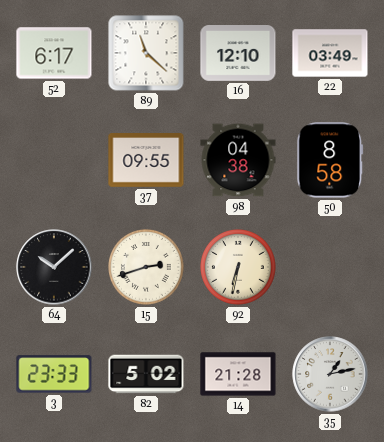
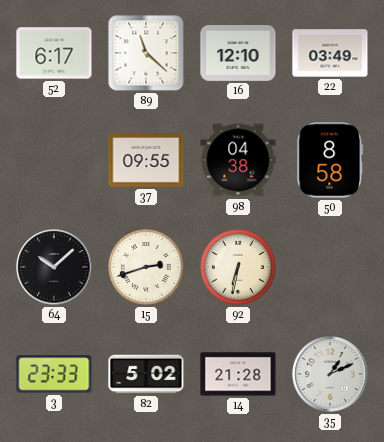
35: 1:13 -> 1:11 (330, 374)
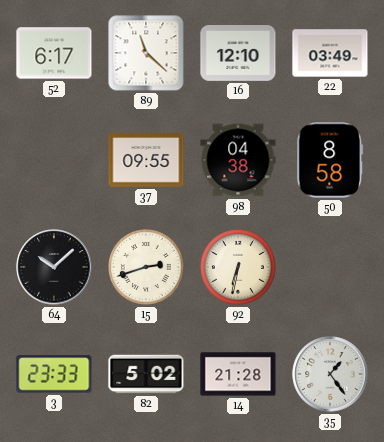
35: 1:11 -> 1:24 (330, 374)
